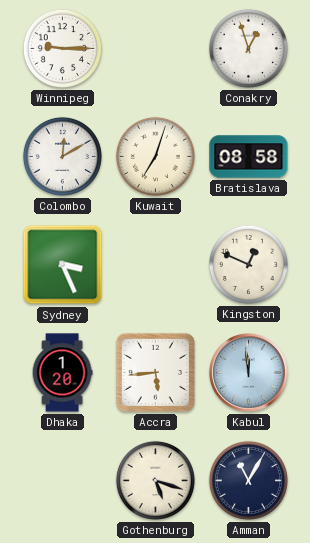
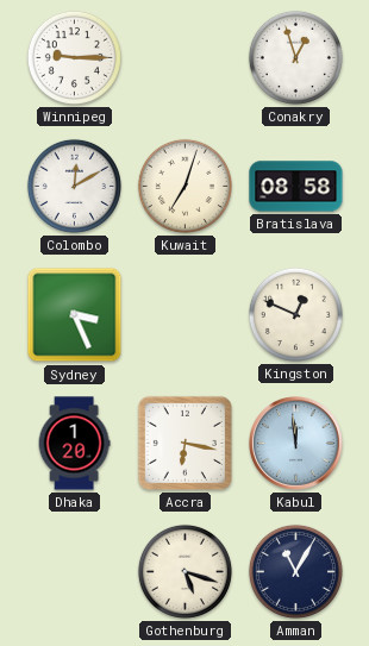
Accra: 5:44 -> 6:17 (185, 443)
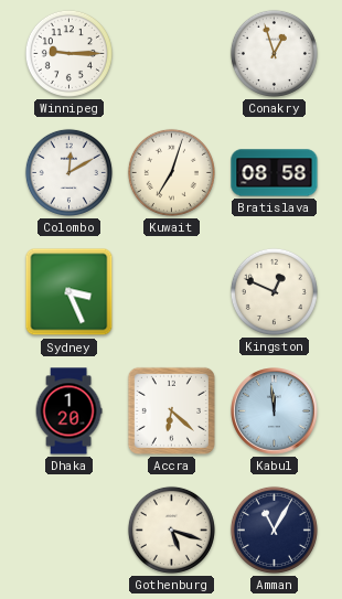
Accra: 6:17 -> 6:22 (171, 410)
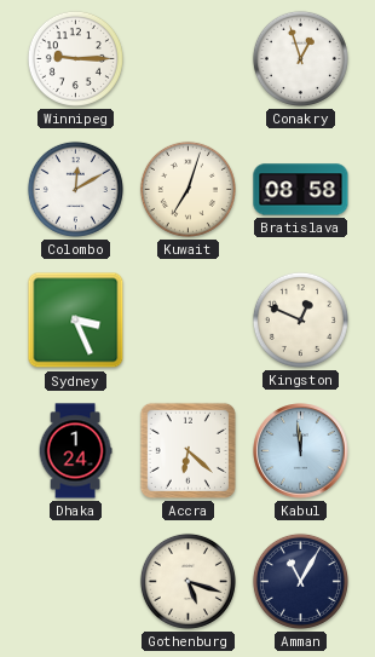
Dhaka: 1:20 -> 1:24 (75, 451)
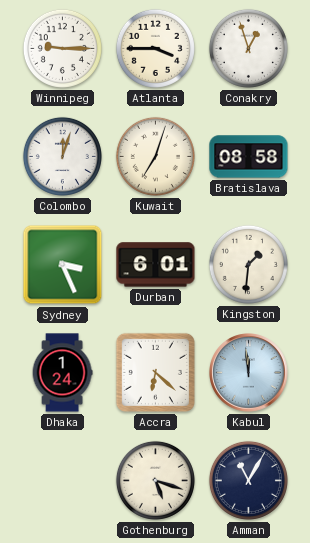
Atlanta: none -> 3:45 (155, 48)
Colombo: 12:10 -> 12:03 (62, 156)
Durban: none -> 6:01 (156, 265)
Kingston: 12:49 -> 1:31 (248, 264)
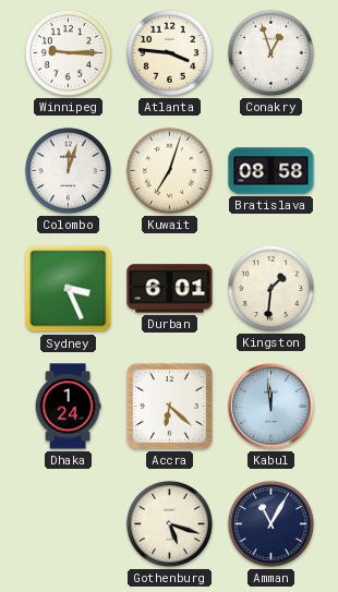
Atlanta: 3:45 -> 3:46 (169, 52)
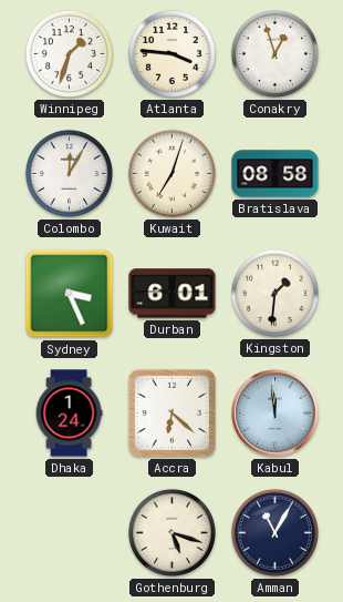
Winnipeg: 9:15 -> 1:33 (69, 53)
Colombo: 12:03 -> 12:05 (69, 173)
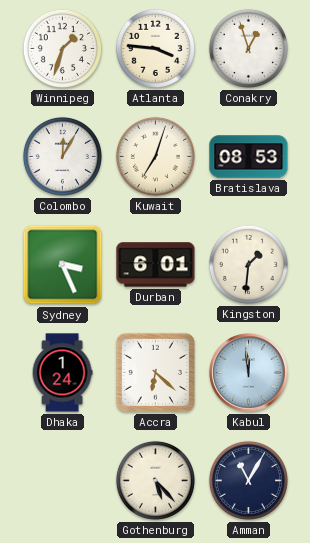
Bratislava: 08:58 -> 08:53 (249, 157)
Gothenburg: 5:18 -> 5:23 (155, 480)
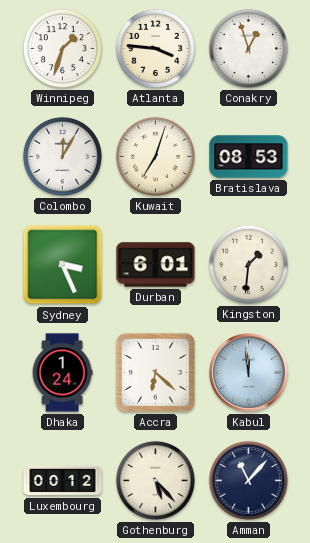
Luxembourg: none -> 00:12 (63, 481)
Amman: 11:05 -> 11:07 (248, 480)
